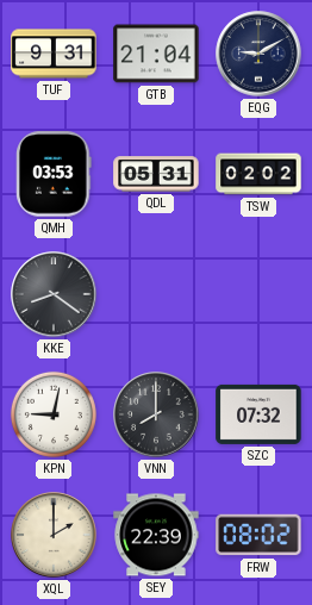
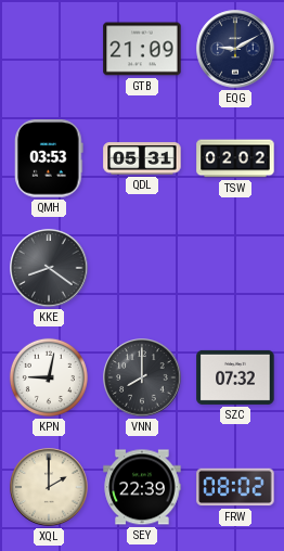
TUF: 9:31 -> none (54, 54)
GTB: 21:04 -> 21:09 (142, 49)
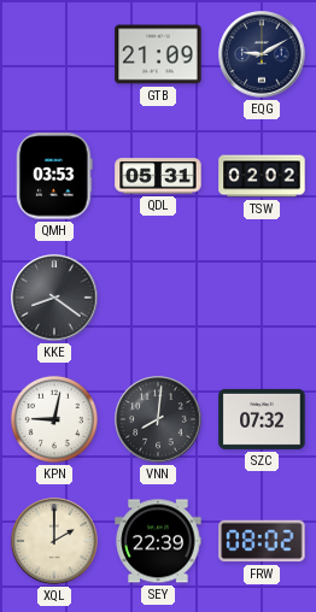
VNN: 8:00 -> 8:01 (158, 419)
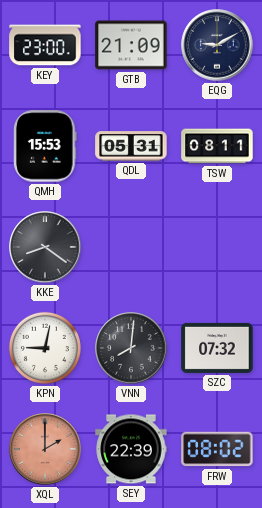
KEY: none -> 23:00 (45, 45)
QMH: 03:53 -> 15:53 (45, 146)
TSW: 02:02 -> 08:11 (217, 146)
XQL dial: cream -> salmon (45, 449)
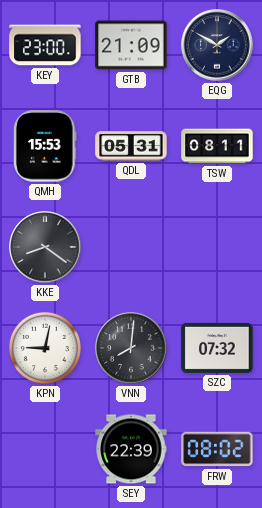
EQG: 9:10 -> 1:50 (217, 45)
XQL: 2:00 -> none (45, 449)
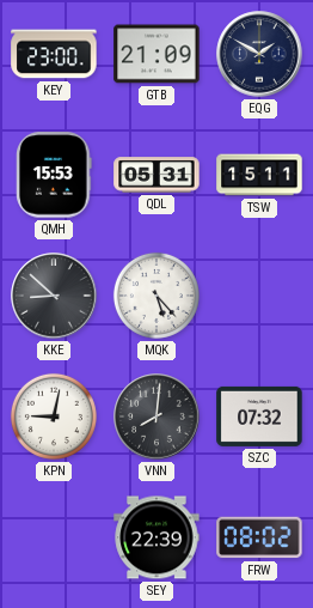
TSW: 08:11 -> 15:11 (259, 175)
KKE: 8:21 -> 8:52 (54, 296)
MQK: none -> 5:23 (156, 296)
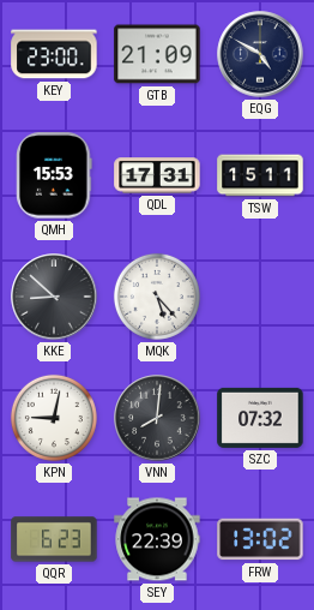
EQG: 1:50 -> 4:50 (260, 54)
QDL: 05:31 -> 17:31 (157, 175)
QQR: none -> 6:23 (54, 539)
FRW: 08:02 -> 13:02 (260, 539)
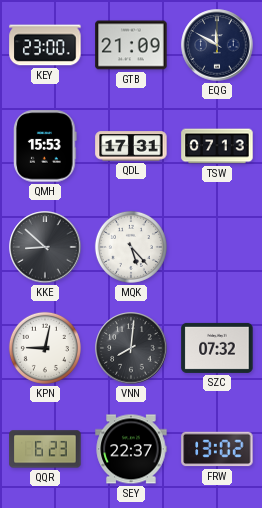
EQG: 4:50 -> 11:50 (217, 45)
TSW: 15:11 -> 07:13 (217, 146)
SEY: 22:39 -> 22:37 (131, 449)
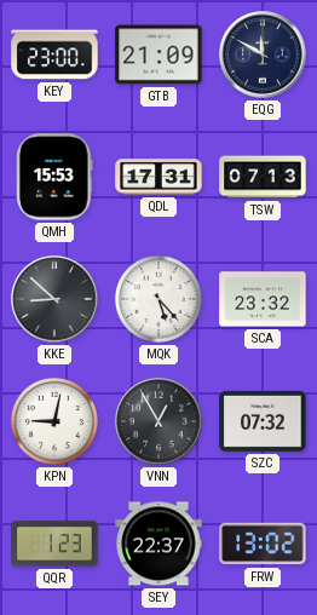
SCA: none -> 23:32 (263, 299)
VNN: 8:01 -> 12:55 (158, 421)
QQR: 6:23 -> 1:23 (54, 544)
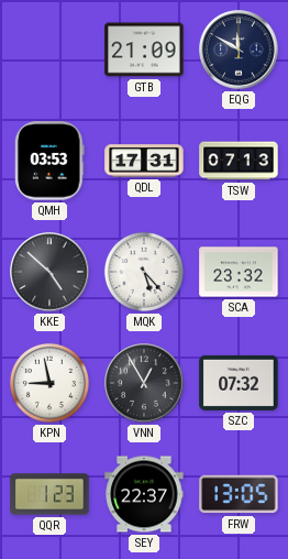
KEY: 23:00 -> none (54, 54)
QMH: 15:53 -> 03:53 (49, 161)
KKE: 8:52 -> 4:52 (49, 272)
KPN: 9:02 -> 8:58 (49, 383)
FRW: 13:02 -> 13:05 (239, 494)
